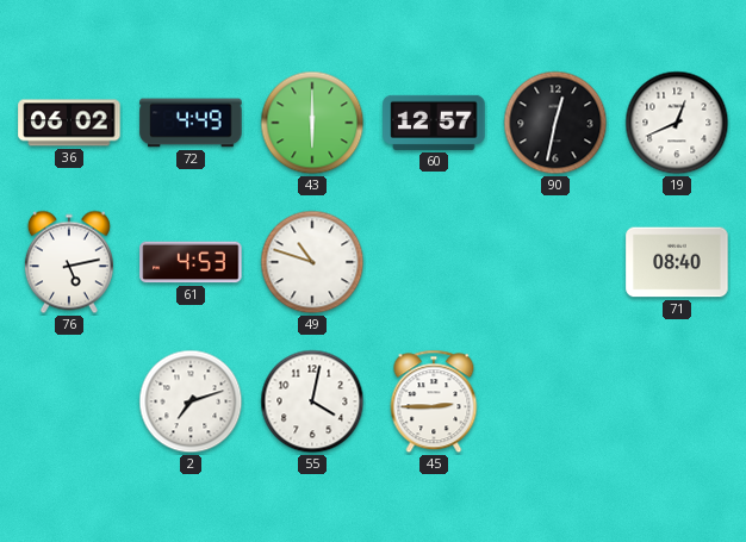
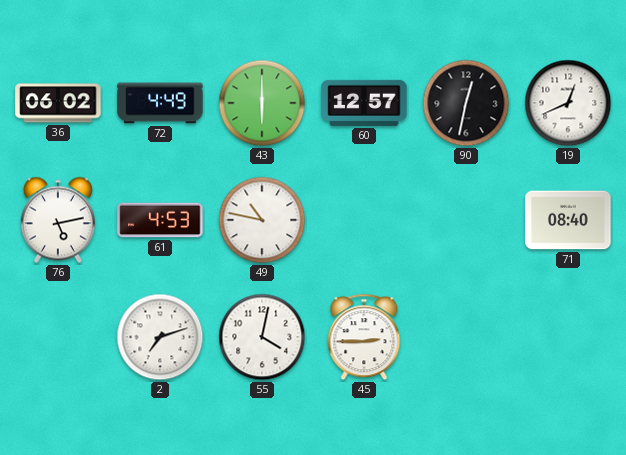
49: 10:48 -> 10:47 (262, 220)
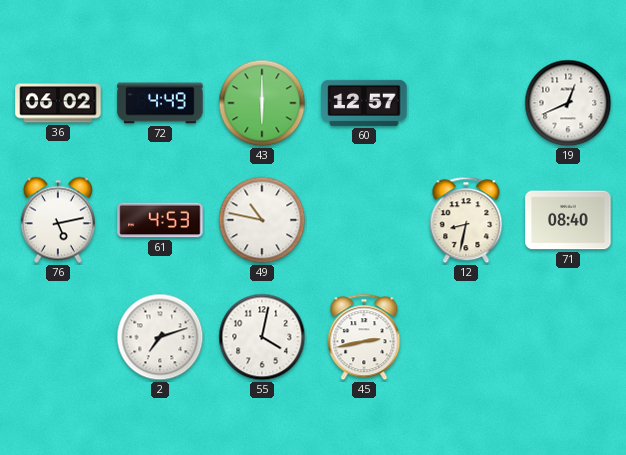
90: 12:32 -> none (466, 103)
12: none -> 8:32 (466, 220)
45: 2:45 -> 2:43 (364, 337)
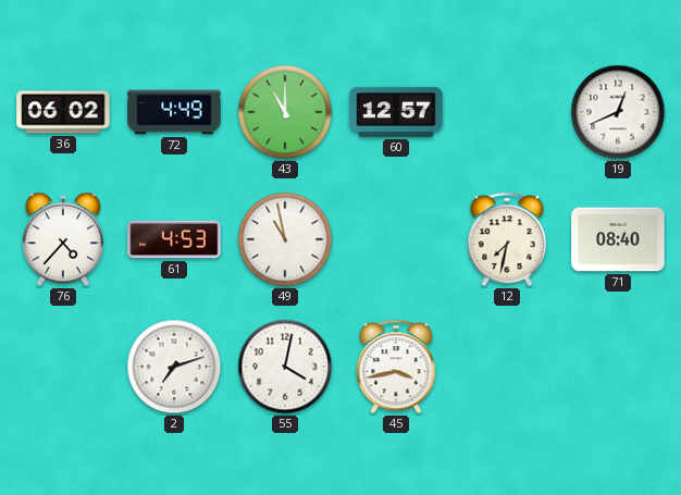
43: 6:00 -> 11:00 (285, 112)
76: 5:13 -> 4:37 (63, 239)
49: 10:47 -> 10:58 (285, 239)
12: 8:32 -> 7:32 (507, 239)
45: 2:43 -> 3:43 (396, 367)
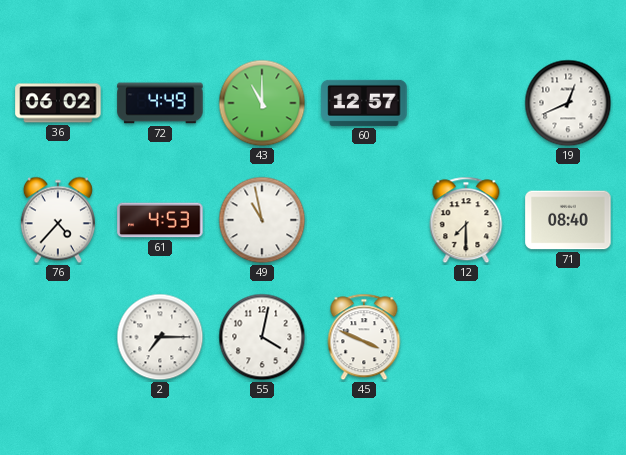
12: 7:32 -> 7:30 (466, 220)
2: 7:12 -> 7:15 (160, 337)
45: 3:43 -> 3:49 (364, 337)
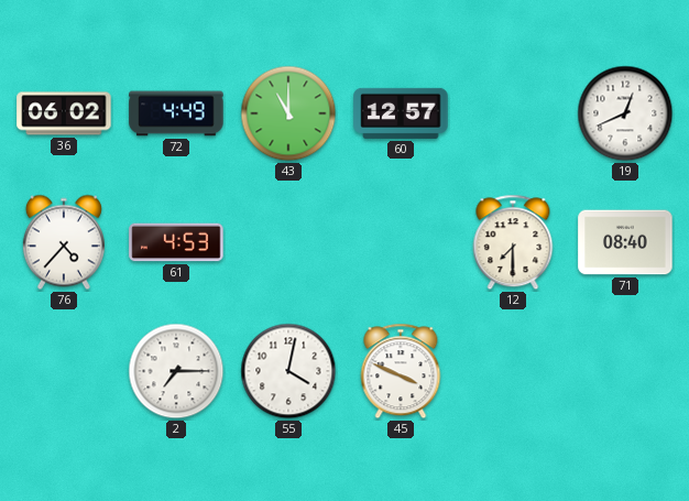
49: 10:58 -> none (262, 220)
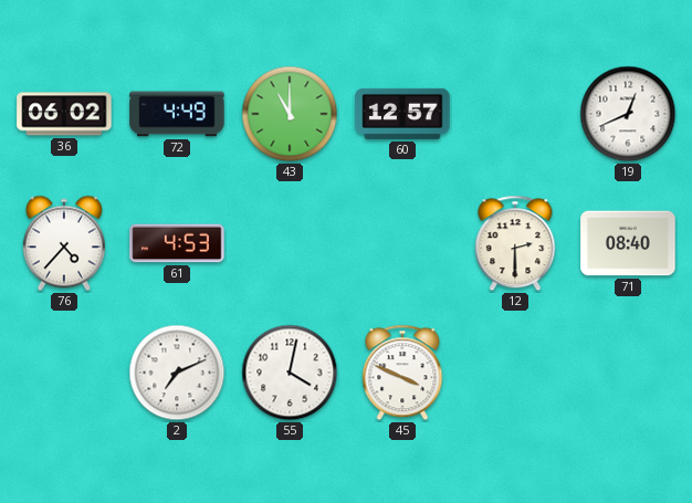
12: 7:30 -> 2:30 (515, 243)
2: 7:15 -> 7:11 (177, 373)
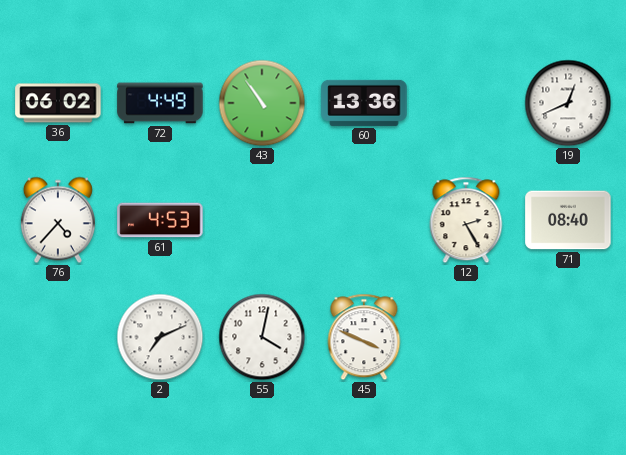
43: 11:00 -> 10:54 (262, 103)
60: 12:57 -> 13:36 (364, 103)
12: 2:30 -> 2:25 (466, 220)
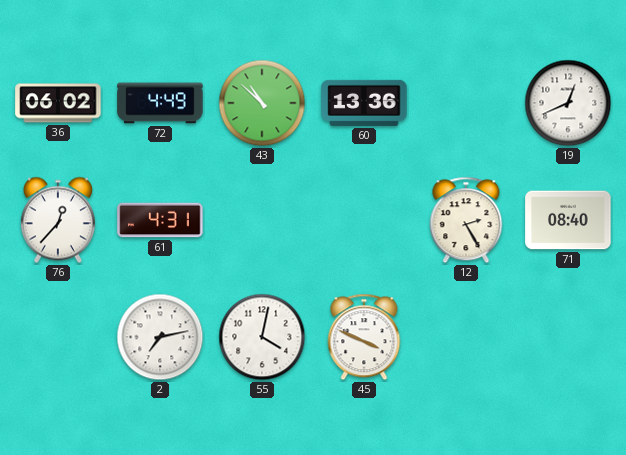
43: 10:54 -> 10:52 (262, 103)
76: 4:37 -> 12:37 (58, 220)
61: 4:53 -> 4:31 (160, 220)
2: 7:11 -> 7:13 (160, 337)
